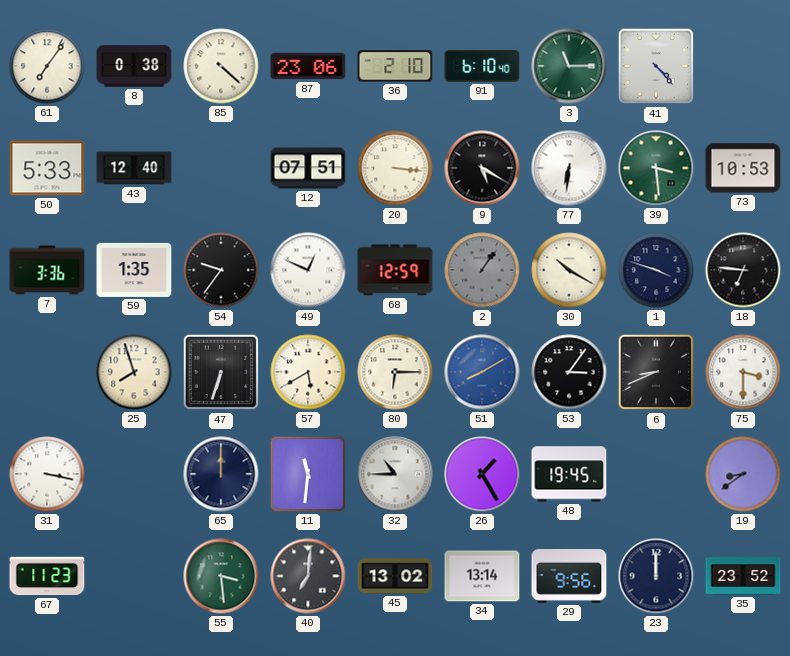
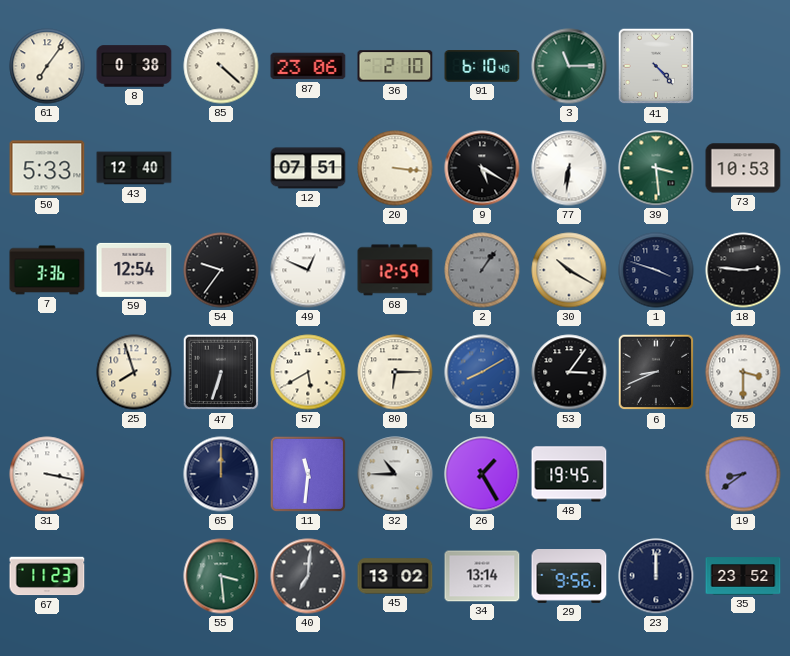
59: 1:35 -> 12:54 (134, 270)
18: 6:46 -> 2:46 (743, 270)
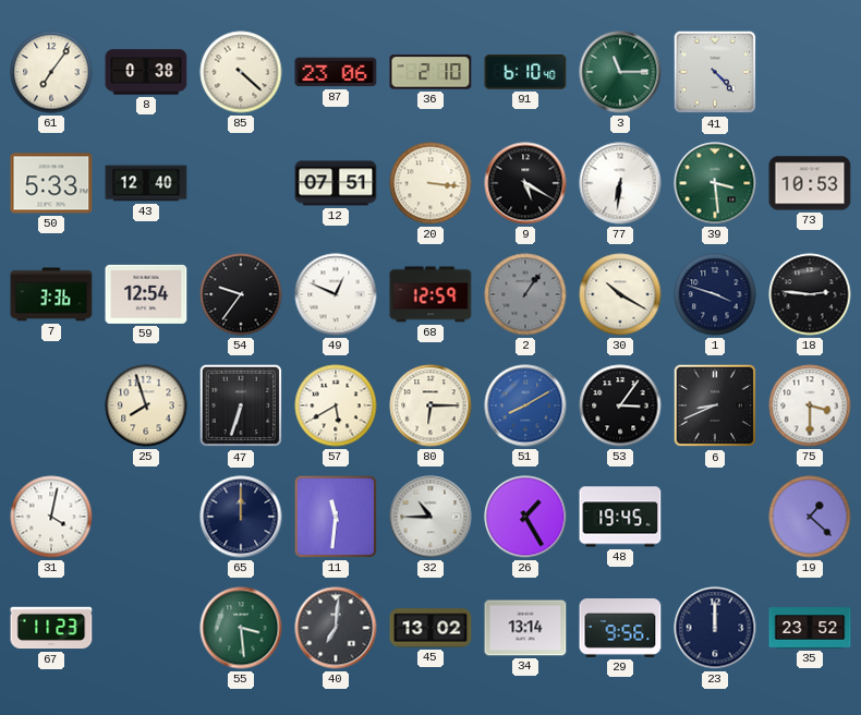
31: 3:17 -> 4:02 (51, 517)
19: 8:39 -> 1:22 (810, 517)
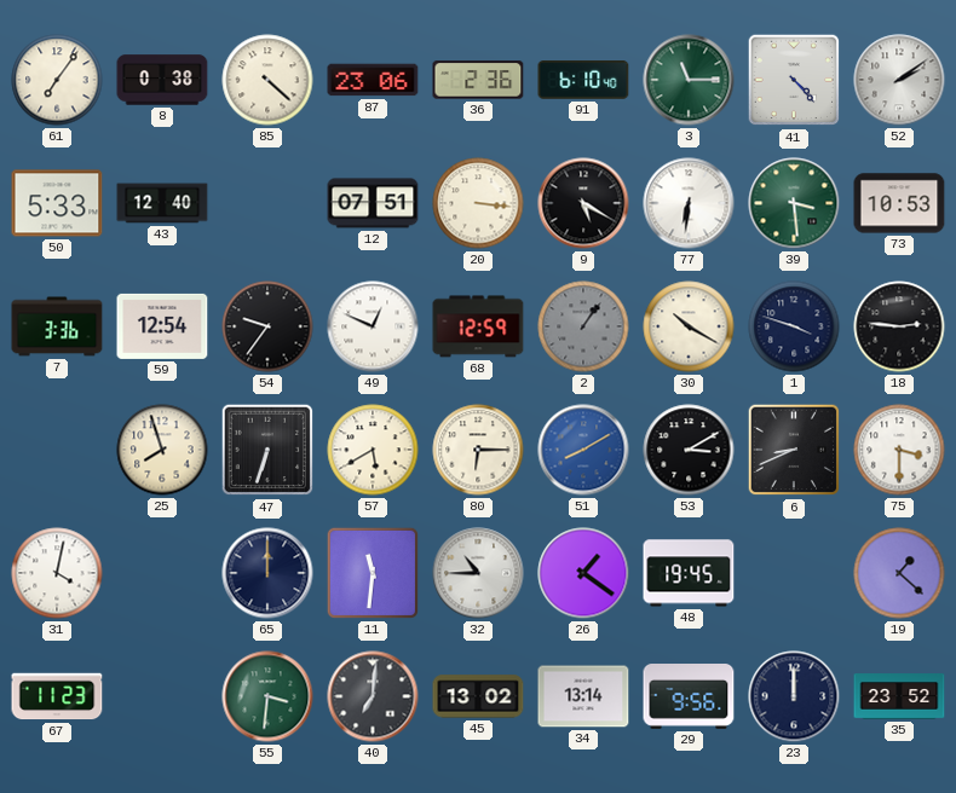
36: 2:10 -> 2:36 (478, 80)
52: none -> 2:09 (899, 80)
53: 3:06 -> 3:10 (689, 450)
26: 1:25 -> 1:21 (583, 573)
55: 3:29 -> 3:31 (267, 696)
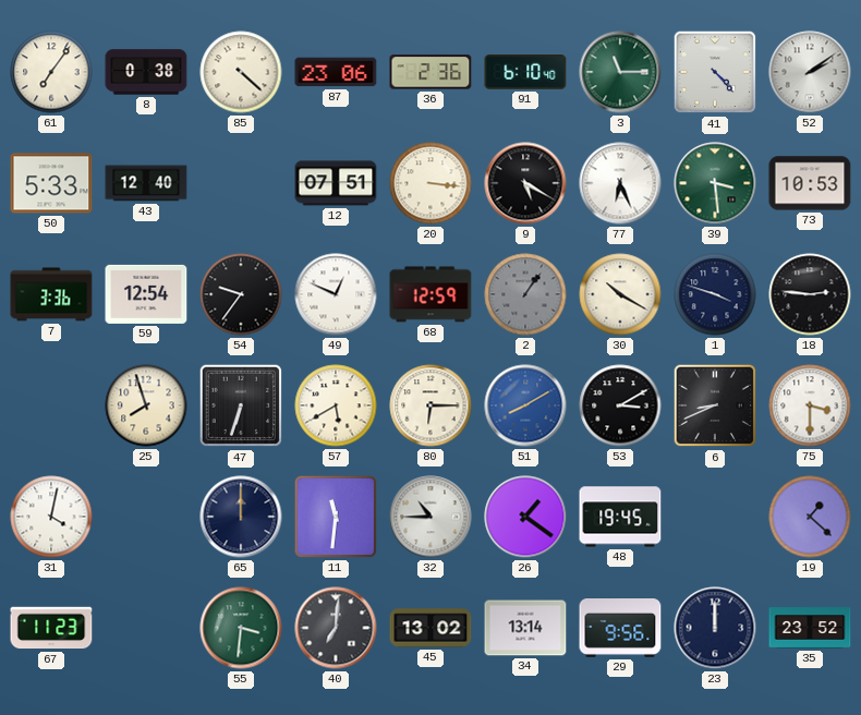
77: 6:31 -> 6:26 (620, 183)
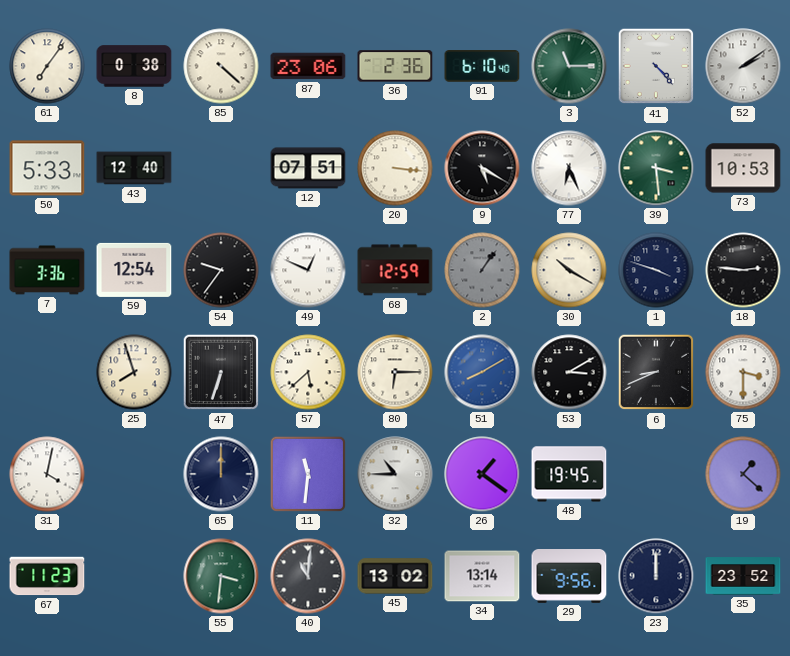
57: 5:40 -> 5:38 (308, 372)
40: 7:01 -> 11:01 (308, 576)
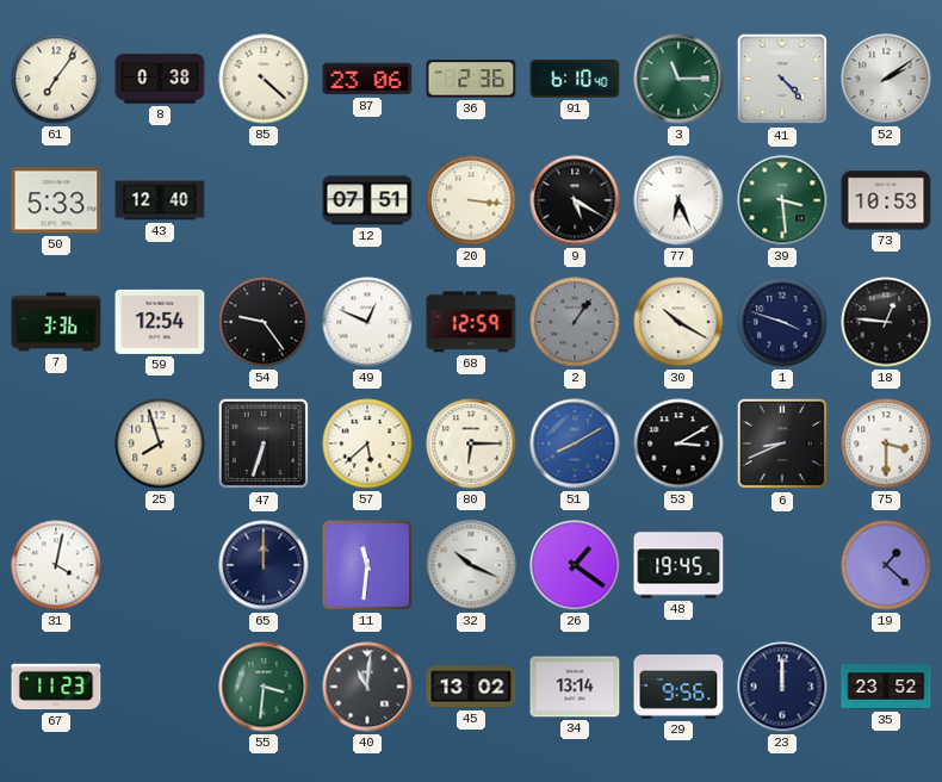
54: 9:36 -> 9:24 (264, 322)
18: 2:46 -> 12:46 (886, 322)
32: 10:45 -> 10:19 (471, 565)
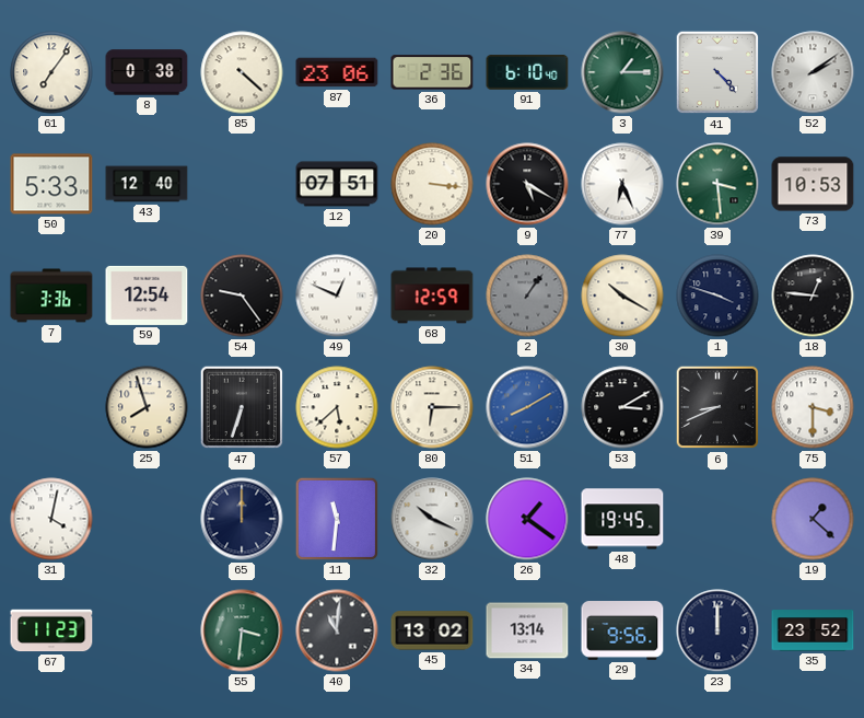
3: 11:15 -> 1:15 (622, 72)
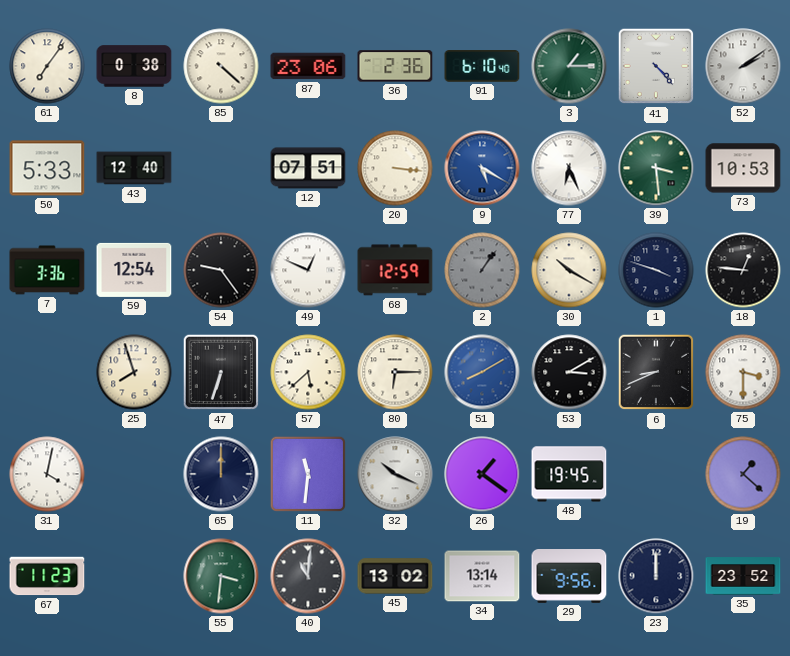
9 dial: black -> blue (482, 168)
